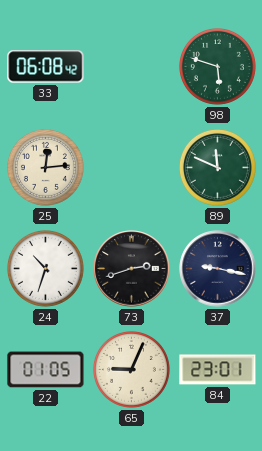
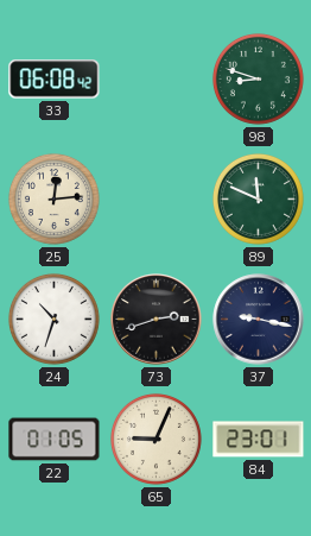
98: 5:48 -> 8:48 (258, 78)
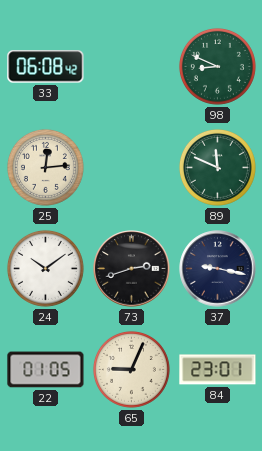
98: 8:48 -> 8:49 (217, 66)
24: 10:33 -> 10:09 (45, 268)
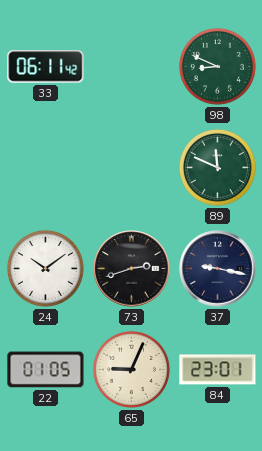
33: 06:08 -> 06:11 (46, 67)
25: 12:14 -> none (45, 167)
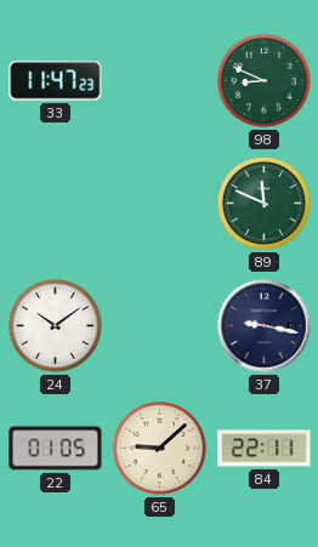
33: 06:11 -> 11:47 (56, 81)
73: 2:42 -> none (132, 269)
65: 9:04 -> 9:08 (159, 448)
84: 23:01 -> 22:11 (265, 449)
